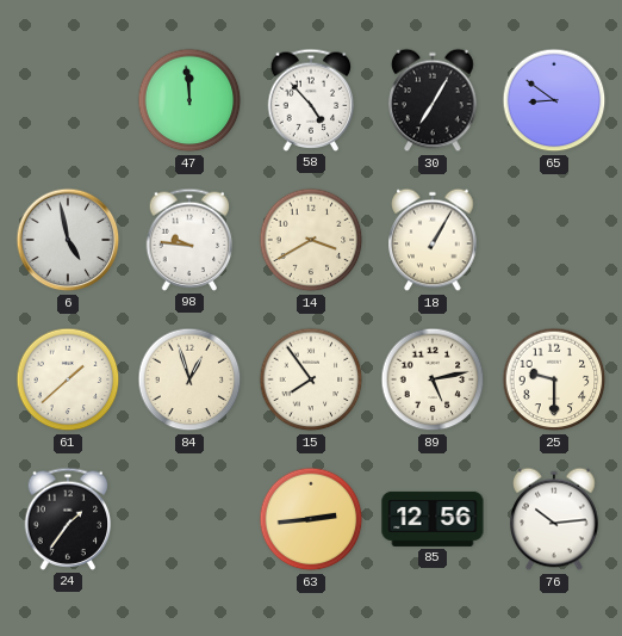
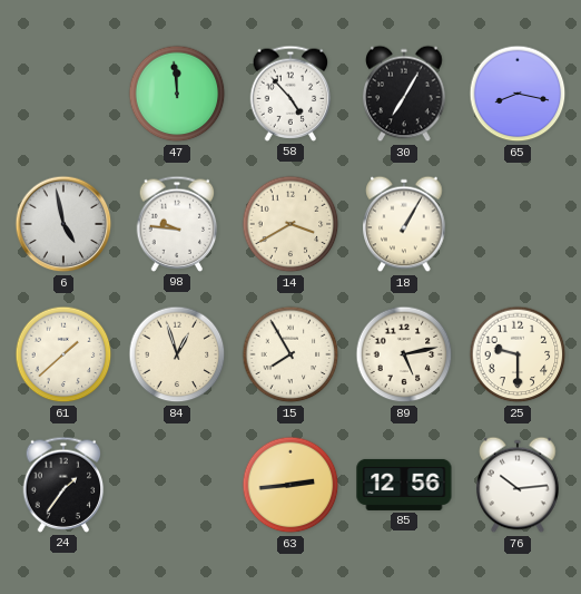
65: 8:51 -> 8:17 (518, 94)
15: 7:54 -> 7:55 (290, 354)
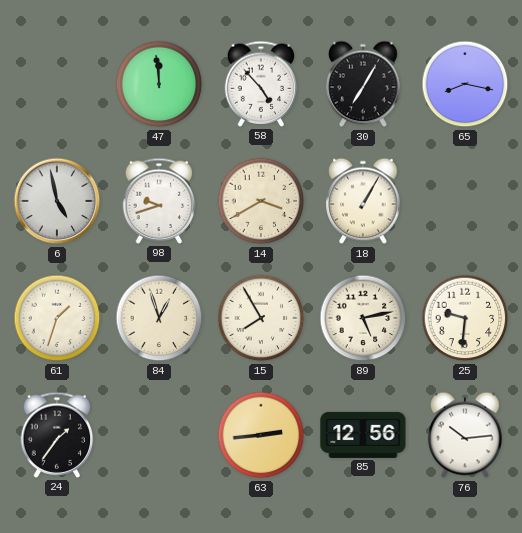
98: 9:46 -> 9:42 (159, 201)
61: 1:38 -> 1:33 (57, 318)
25: 9:30 -> 9:31 (465, 318)
